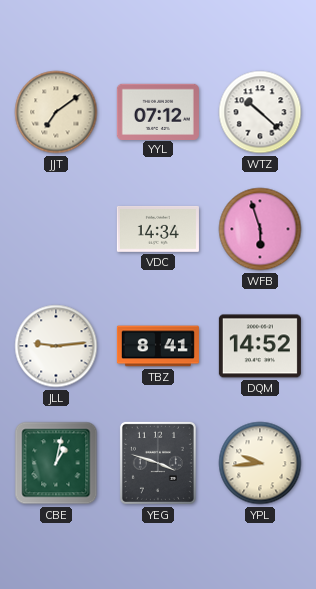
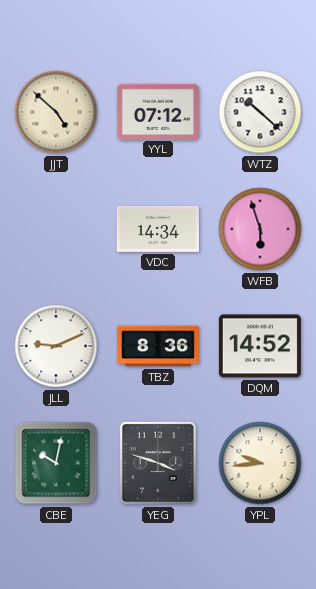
JJT: 7:09 -> 4:52 (56, 112)
JLL: 9:14 -> 9:11 (56, 346)
TBZ: 8:41 -> 8:36 (158, 346)
CBE: 1:02 -> 10:02 (56, 463)
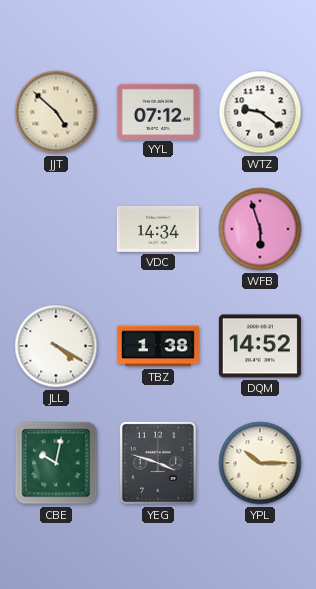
WTZ: 10:22 -> 9:21 (260, 112)
JLL: 9:11 -> 4:20 (56, 346)
TBZ: 8:36 -> 1:38 (158, 346)
YPL: 9:44 -> 10:15 (260, 463)
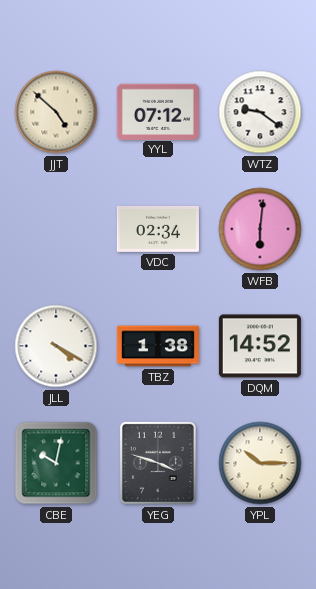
VDC: 14:34 -> 02:34 (158, 229)
WFB: 5:57 -> 6:01 (260, 229)
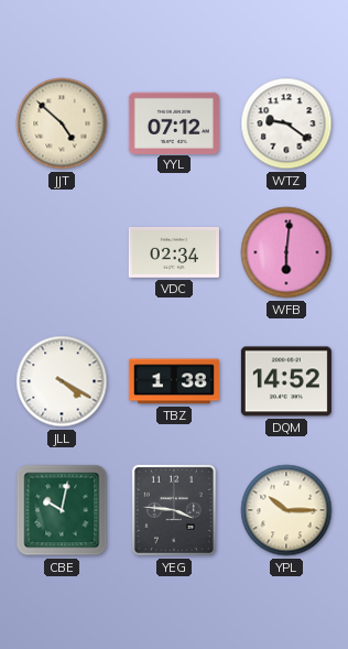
YEG: 3:48 -> 3:46 (174, 510)
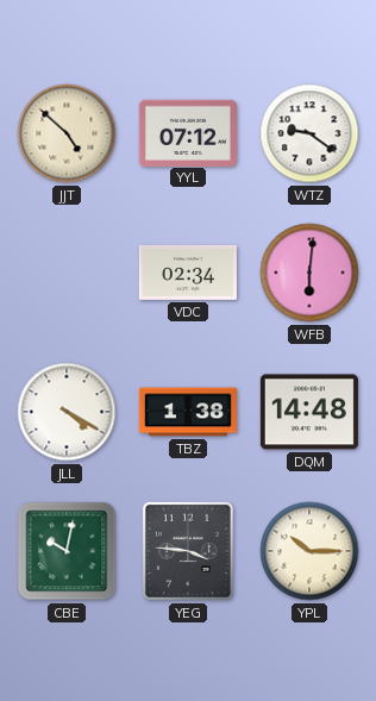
DQM: 14:52 -> 14:48 (309, 412)
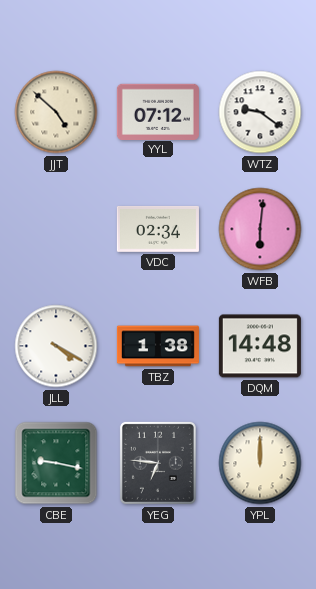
CBE: 10:02 -> 9:17 (56, 463)
YEG: 3:46 -> 6:46 (158, 463)
YPL: 10:15 -> 12:00 (260, 463)
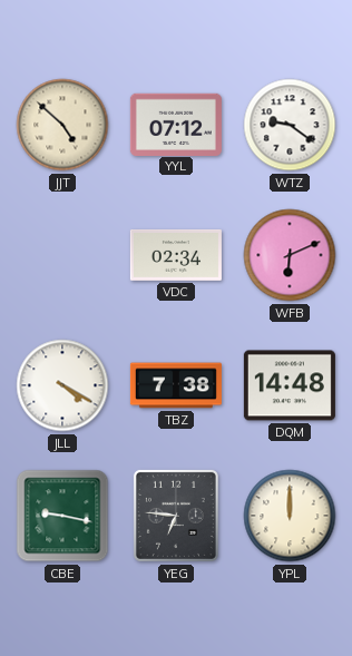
WFB: 6:01 -> 6:11 (290, 255)
TBZ: 1:38 -> 7:38 (176, 385)
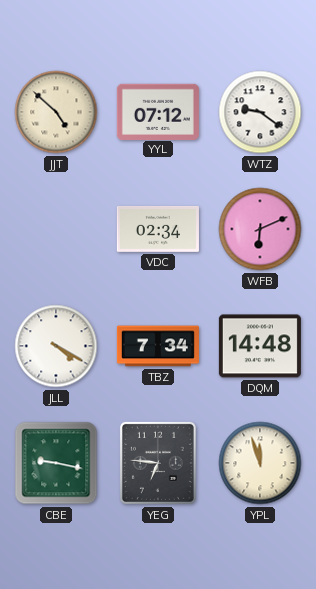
TBZ: 7:38 -> 7:34 (158, 346)
YPL: 12:00 -> 11:57 (260, 463)
